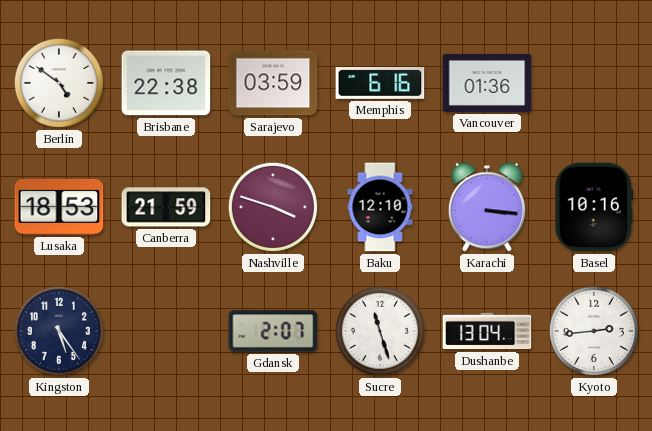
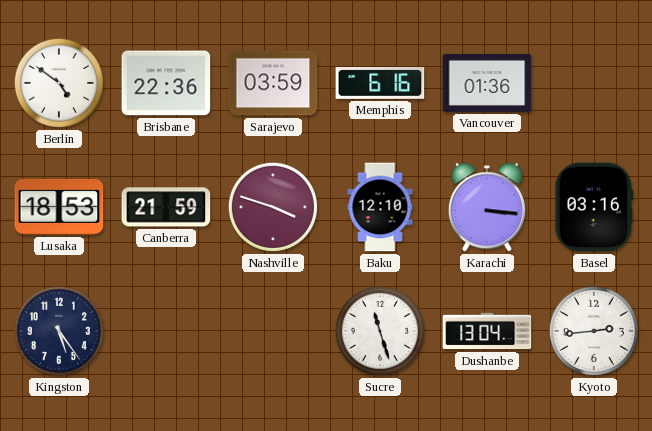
Brisbane: 22:38 -> 22:36 (166, 83)
Basel: 10:16 -> 03:16 (594, 207)
Gdansk: 2:07 -> none (273, 331)
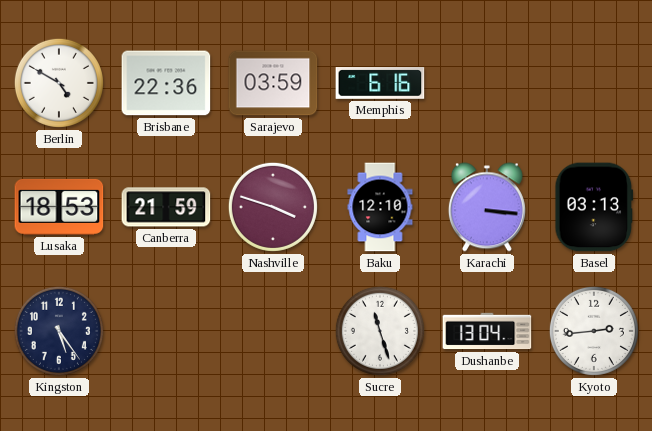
Berlin: 4:51 -> 4:50 (59, 83)
Vancouver: 01:36 -> none (487, 83)
Basel: 03:16 -> 03:13 (594, 207)
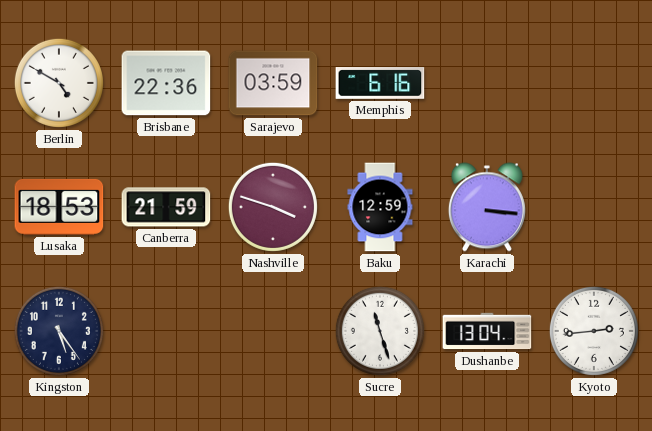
Baku: 12:10 -> 12:59 (380, 207)
Basel: 03:13 -> none (594, 207)
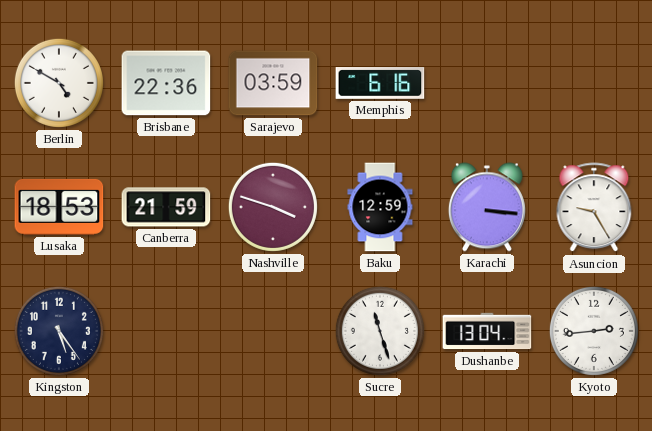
Asuncion: none -> 9:25 (594, 208)
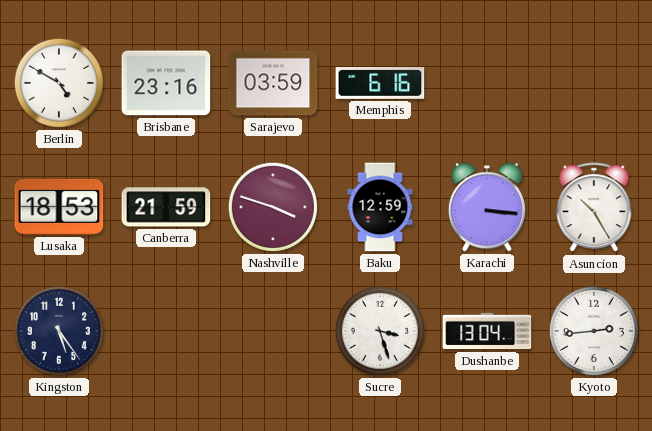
Brisbane: 22:36 -> 23:16 (166, 83)
Asuncion: 9:25 -> 10:25 (594, 208)
Sucre: 11:27 -> 3:27 (380, 331)
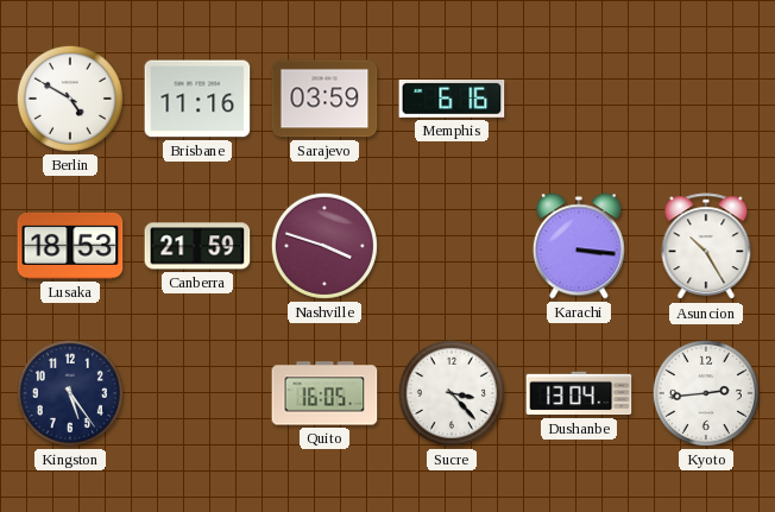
Brisbane: 23:16 -> 11:16 (197, 99)
Baku: 12:59 -> none (380, 207)
Quito: none -> 16:05 (325, 393)
Sucre: 3:27 -> 3:23 (452, 393)
